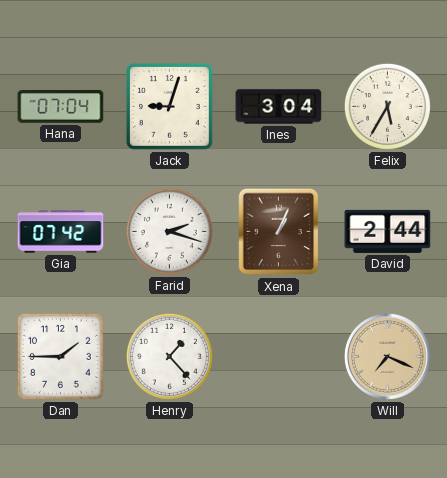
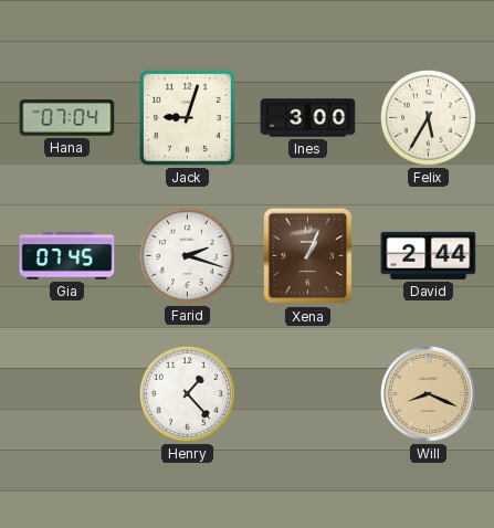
Ines: 3:04 -> 3:00 (308, 118)
Gia: 07:42 -> 07:45 (67, 256)
Dan: 1:45 -> none (60, 356)
Will: 7:19 -> 8:19 (428, 393)
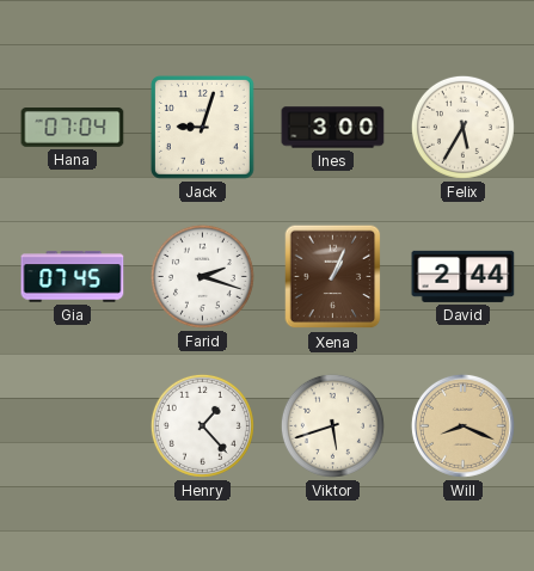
Viktor: none -> 5:42 (332, 425)
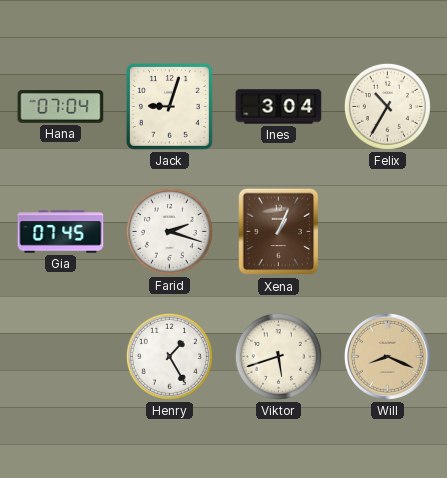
Ines: 3:00 -> 3:04 (279, 107)
Felix: 5:35 -> 10:35 (387, 106)
David: 2:44 -> none (464, 276)
Henry: 1:23 -> 1:25 (169, 356)
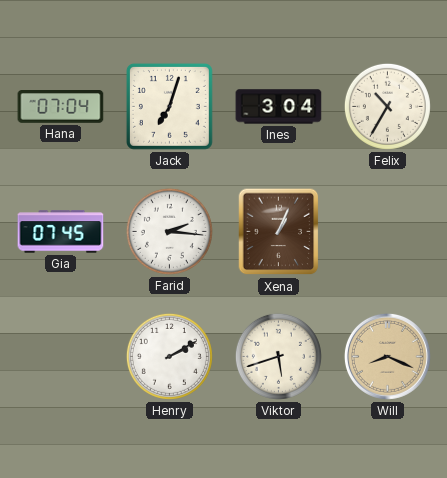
Jack: 9:03 -> 7:03 (169, 106)
Farid: 2:18 -> 2:16 (169, 231)
Henry: 1:25 -> 2:10 (169, 356)
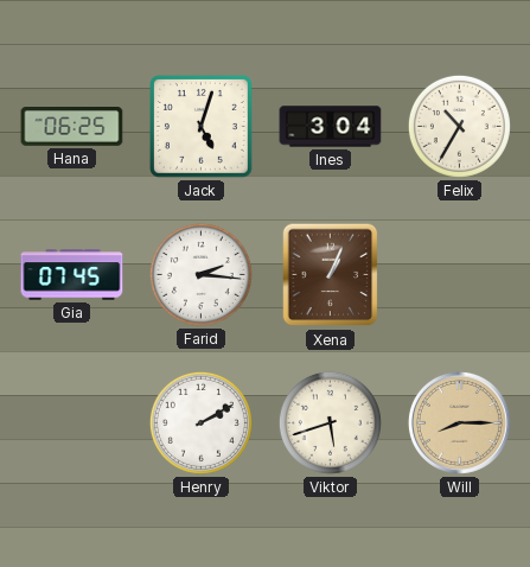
Hana: 07:04 -> 06:25 (72, 127)
Jack: 7:03 -> 5:03 (200, 126)
Will: 8:19 -> 8:15 (459, 422)
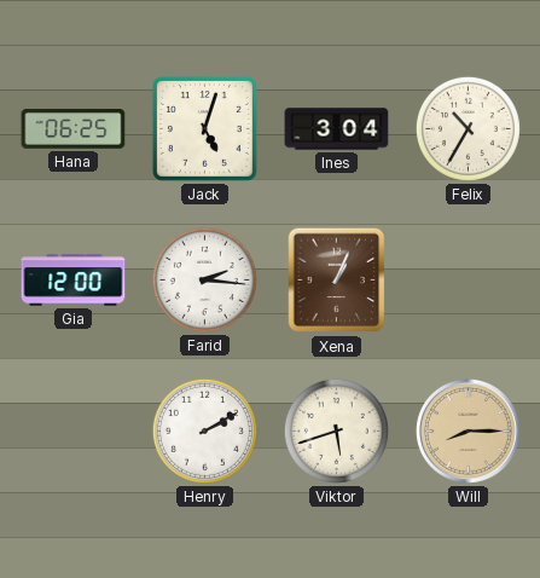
Gia: 07:45 -> 12:00 (74, 281)
